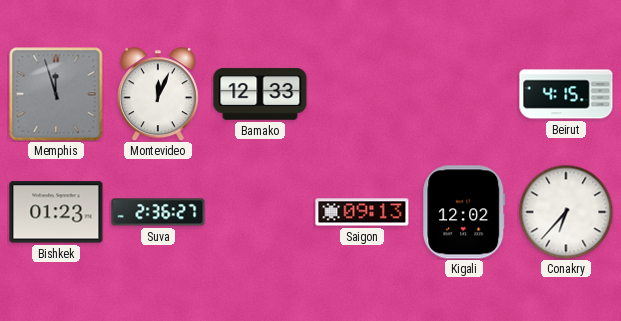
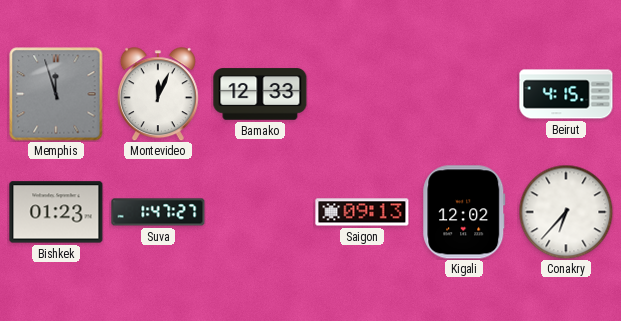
Suva: 2:36 -> 1:47 (158, 212)
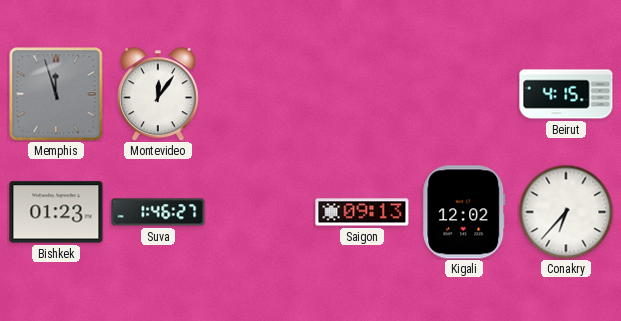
Montevideo: 12:04 -> 12:06 (158, 94)
Bamako: 12:33 -> none (260, 94)
Suva: 1:47 -> 1:46 (158, 212)
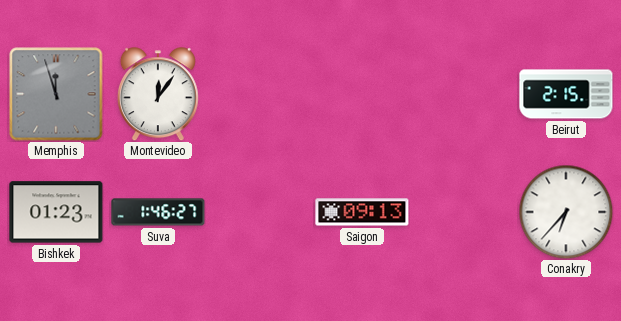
Beirut: 4:15 -> 2:15 (566, 94)
Kigali: 12:02 -> none (464, 212)
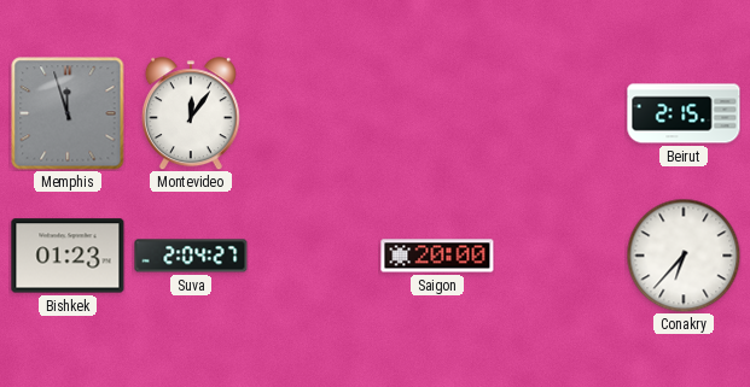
Suva: 1:46 -> 2:04 (191, 256)
Saigon: 09:13 -> 20:00 (437, 256)
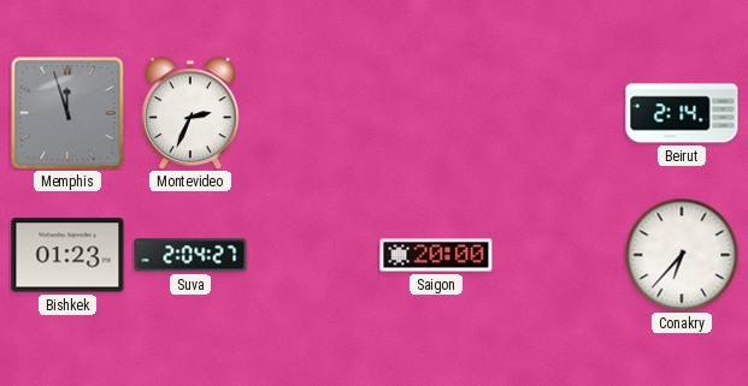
Montevideo: 12:06 -> 2:34 (190, 113)
Beirut: 2:15 -> 2:14 (682, 113)
